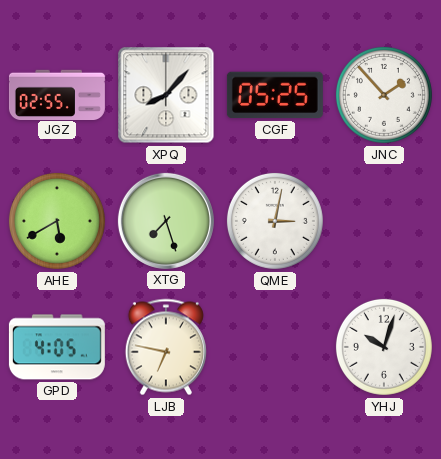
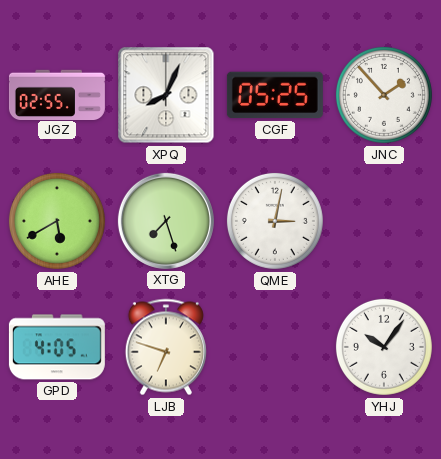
XPQ: 8:07 -> 8:04 (166, 95)
LJB: 6:47 -> 6:48 (166, 347)
YHJ: 10:03 -> 10:06 (384, 347)
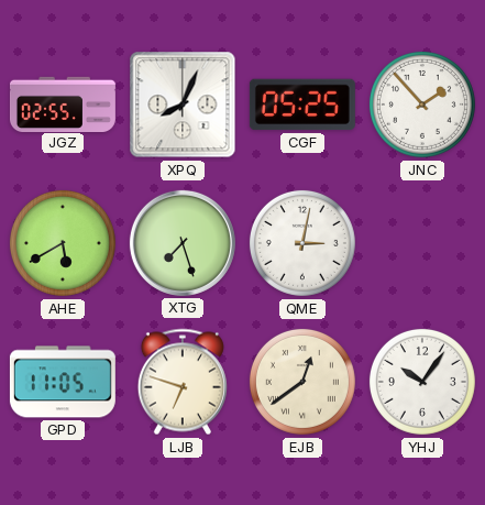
GPD: 4:05 -> 11:05 (63, 382)
EJB: none -> 12:39 (302, 382)
